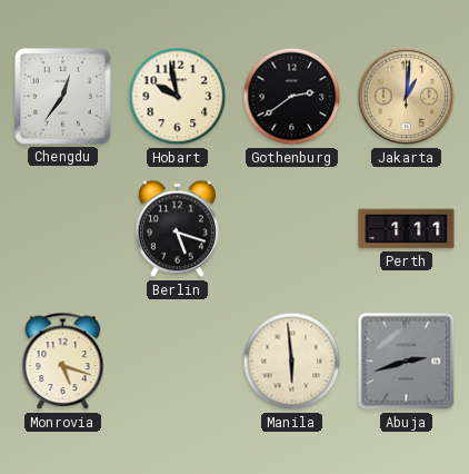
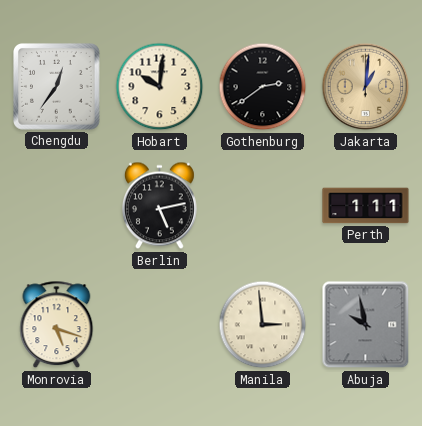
Hobart: 9:58 -> 10:01 (160, 87)
Berlin: 5:18 -> 5:13 (159, 206)
Manila: 5:59 -> 2:59 (263, 325)
Abuja: 2:42 -> 9:58 (366, 325)
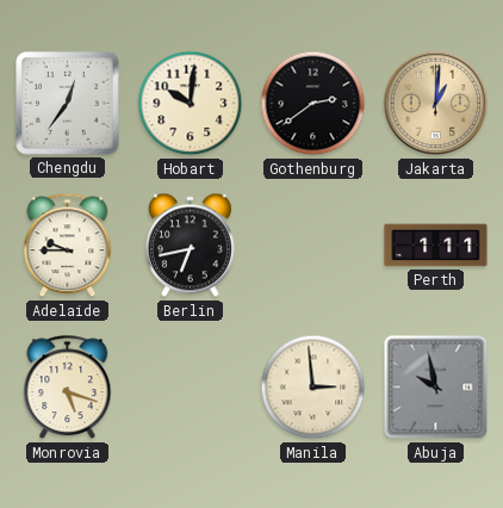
Adelaide: none -> 9:45 (68, 246)
Berlin: 5:13 -> 6:43 (190, 246)
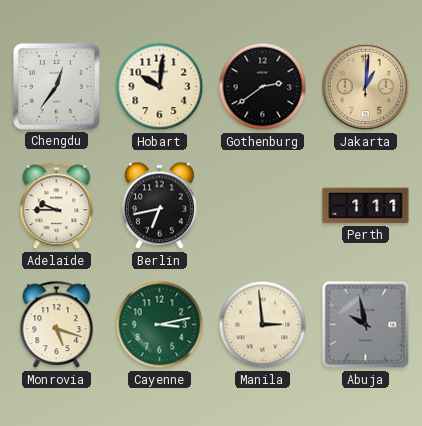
Cayenne: none -> 3:13 (160, 325)
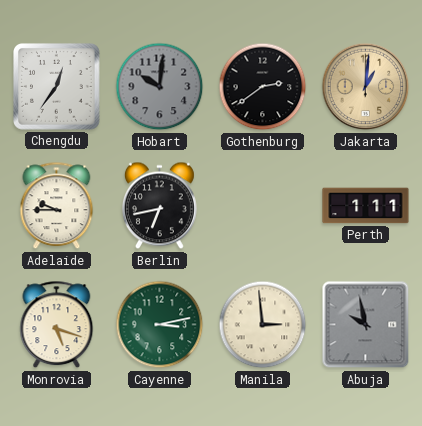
Hobart dial: cream -> grey (160, 87)
